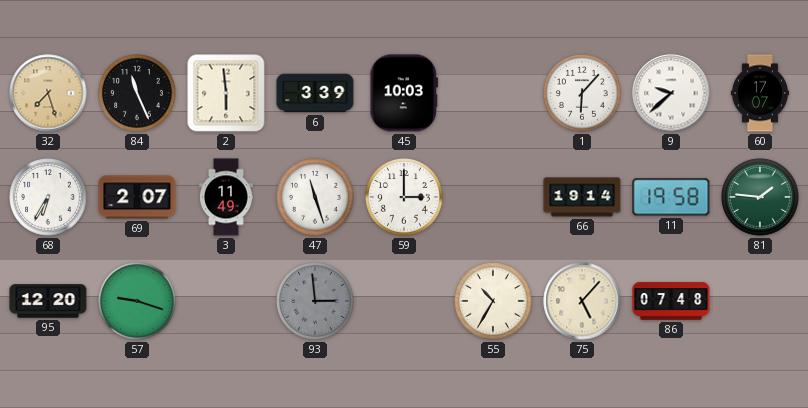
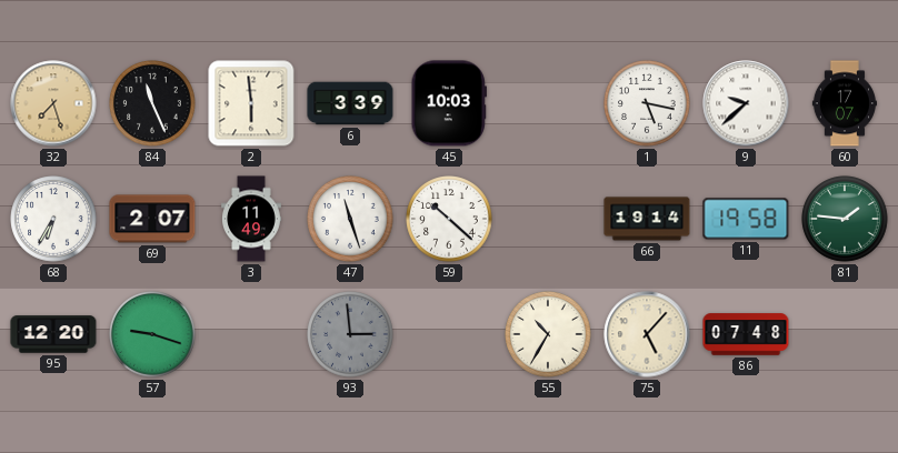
1: 6:07 -> 5:17 (647, 103)
59: 3:00 -> 10:22 (449, 219)
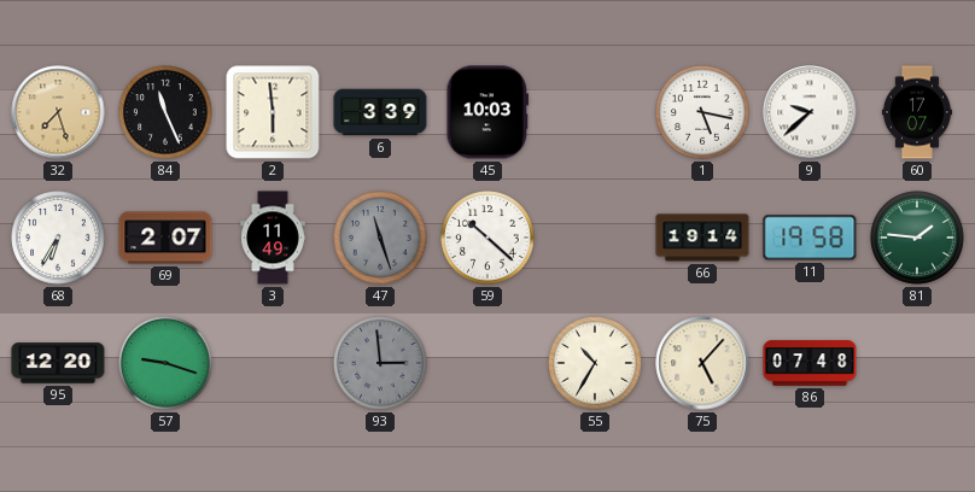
47 dial: white -> grey (380, 238)
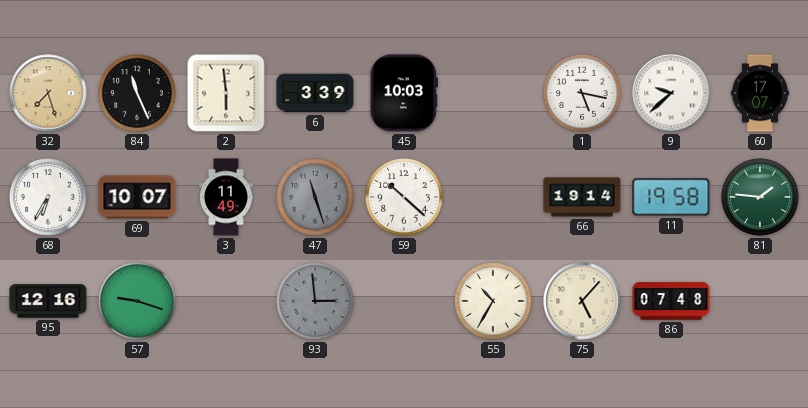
69: 2:07 -> 10:07 (137, 197)
95: 12:20 -> 12:16 (48, 301)
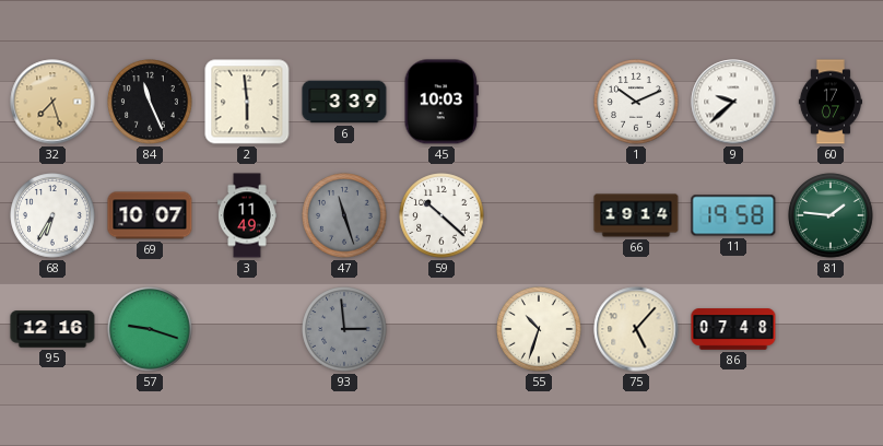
1: 5:17 -> 10:11 (636, 102)
55: 10:35 -> 10:33 (539, 329)
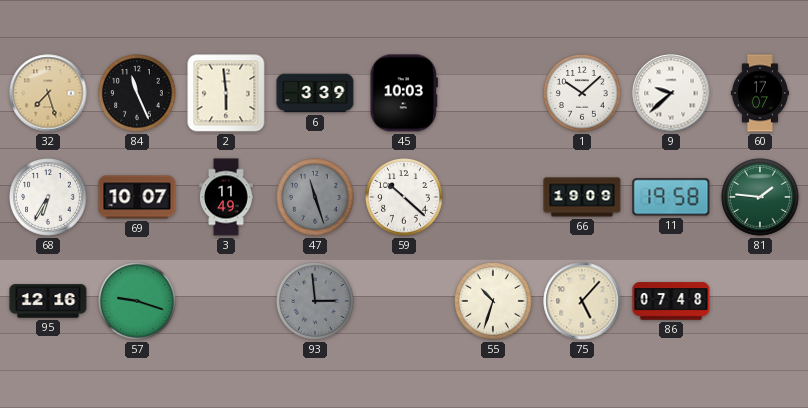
1: 10:11 -> 10:08 (582, 93)
66: 19:14 -> 19:09 (582, 197)
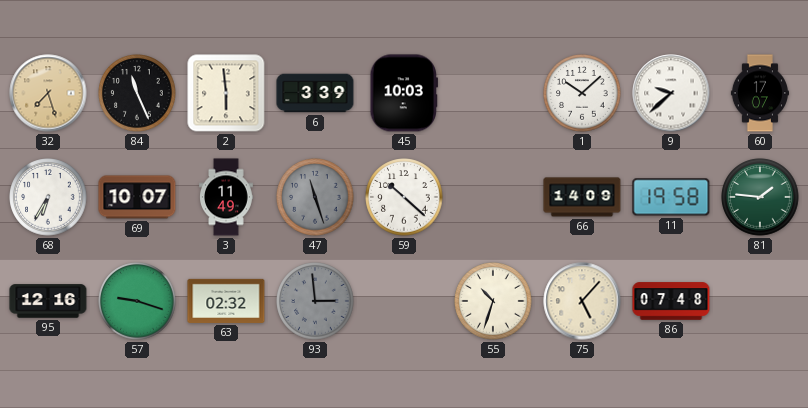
66: 19:09 -> 14:09 (582, 197)
63: none -> 02:32 (226, 301)
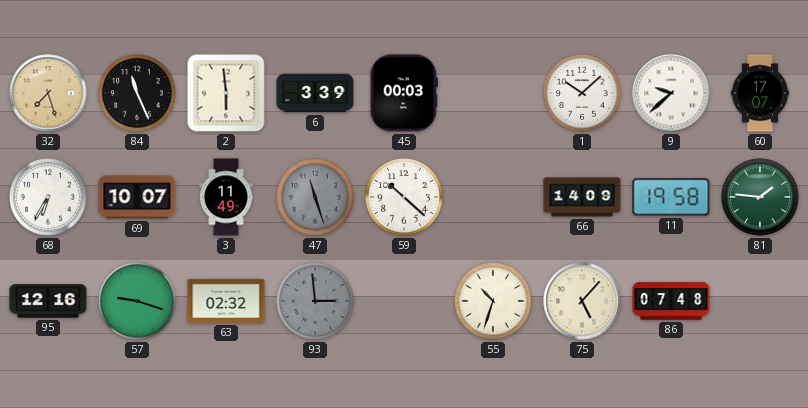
45: 10:03 -> 00:03 (403, 93)
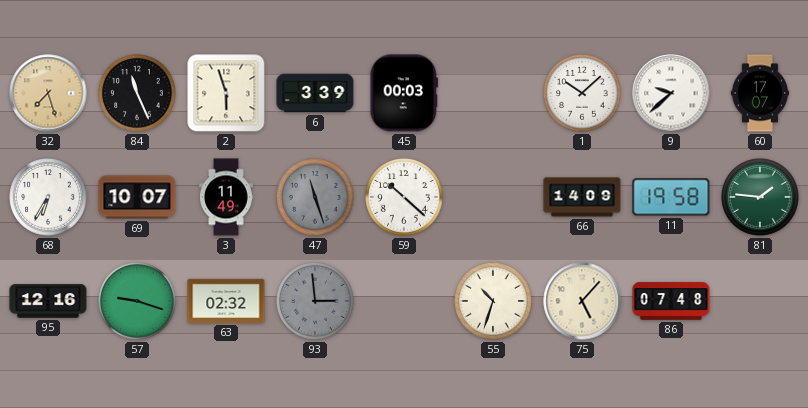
2: 5:59 -> 5:57 (226, 93)
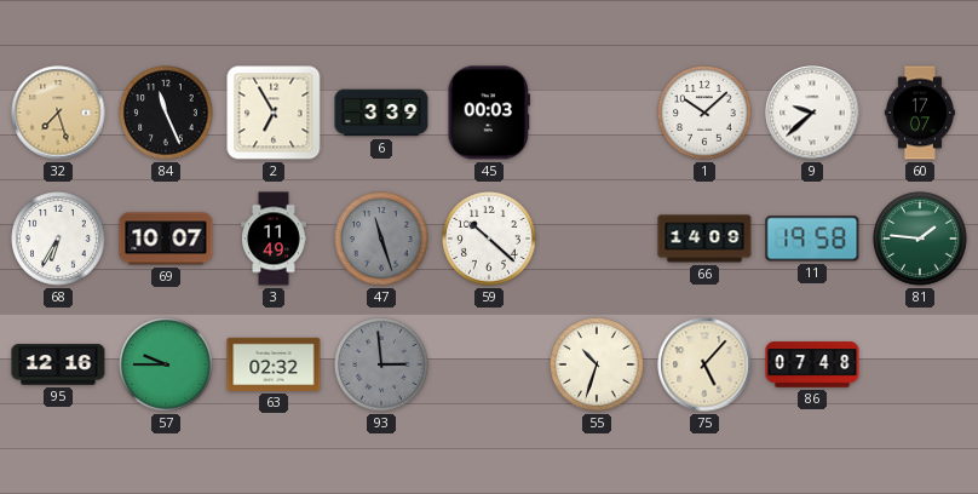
2: 5:57 -> 6:55 (274, 113)
57: 9:18 -> 9:45 (166, 364)
